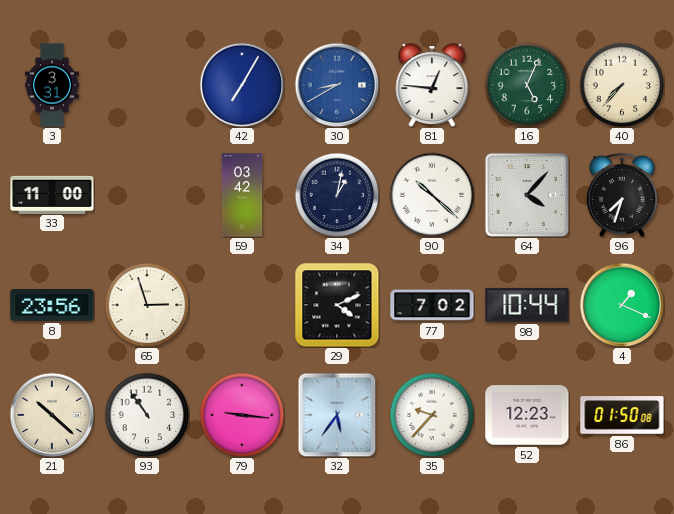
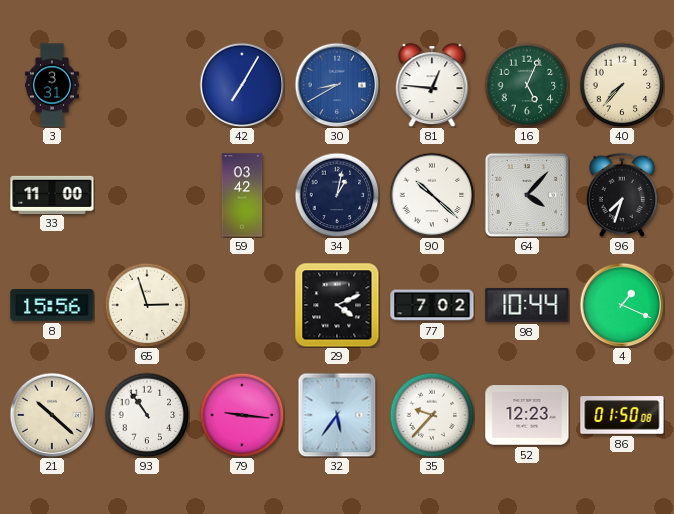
8: 23:56 -> 15:56 (52, 305)
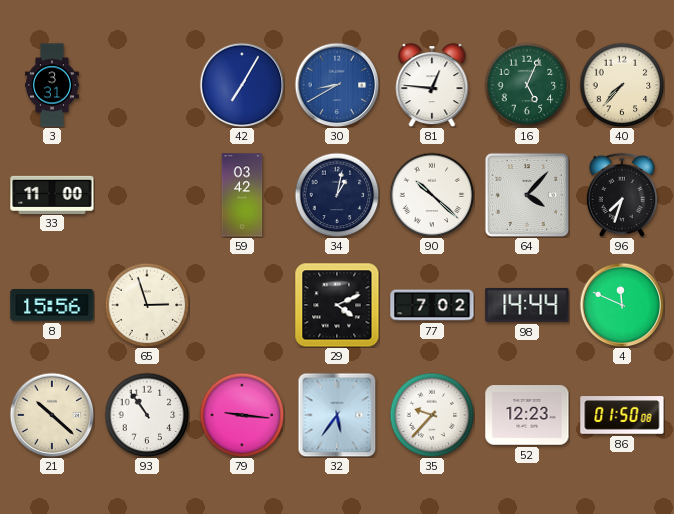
98: 10:44 -> 14:44 (527, 305)
4: 1:19 -> 11:49 (622, 305)
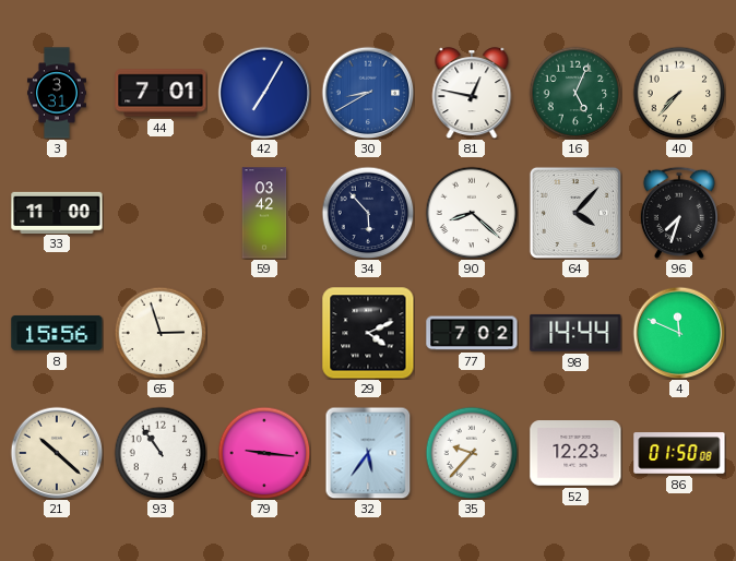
44: none -> 7:01 (161, 93)
81: 12:46 -> 12:47 (472, 93)
34: 1:02 -> 5:53 (368, 213)
90: 10:22 -> 8:22 (472, 213)
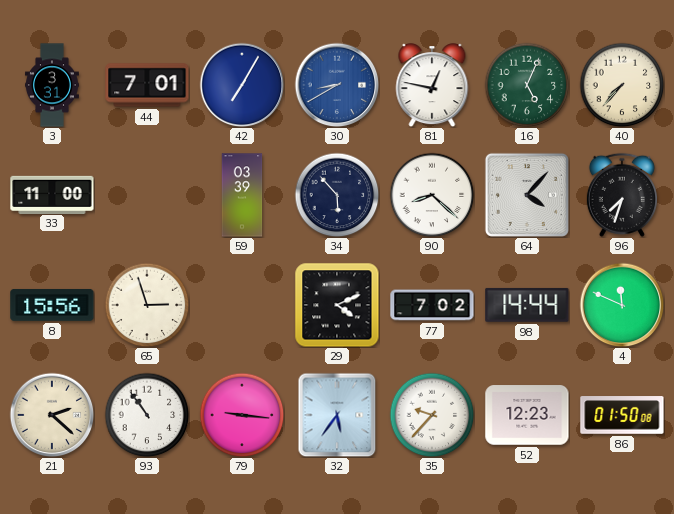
59: 03:42 -> 03:39 (242, 195)
21: 10:22 -> 2:22 (52, 415)
